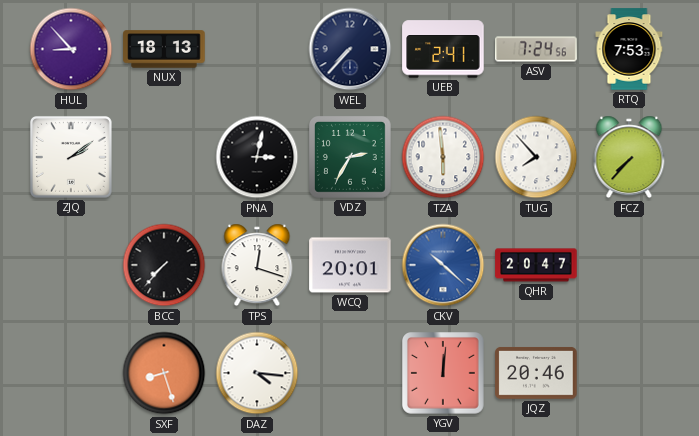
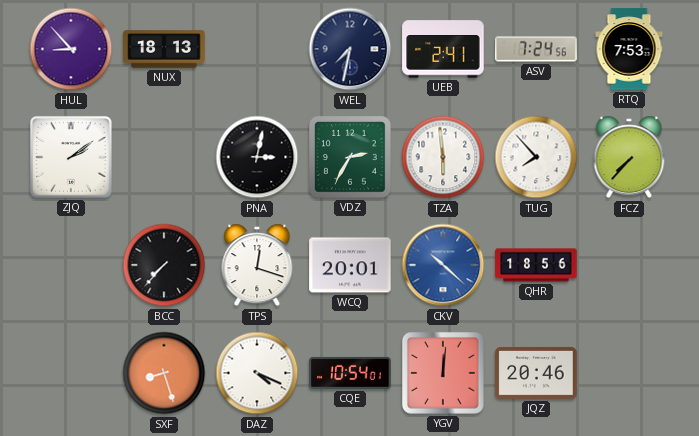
WEL: 7:37 -> 7:32 (350, 49)
QHR: 20:47 -> 18:56 (536, 265)
DAZ: 4:16 -> 4:19 (257, 373)
CQE: none -> 10:54 (350, 373)
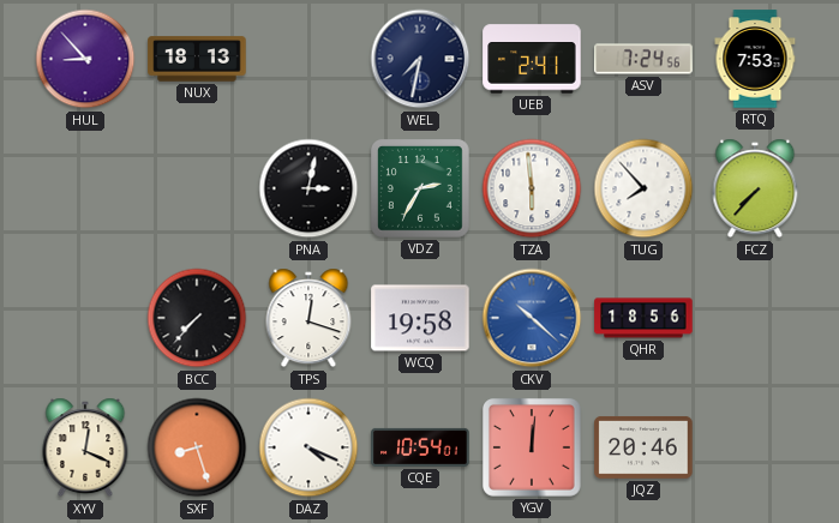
ZJQ: 2:09 -> none (71, 157)
WCQ: 20:01 -> 19:58 (420, 318)
XYV: none -> 12:19 (85, 447)
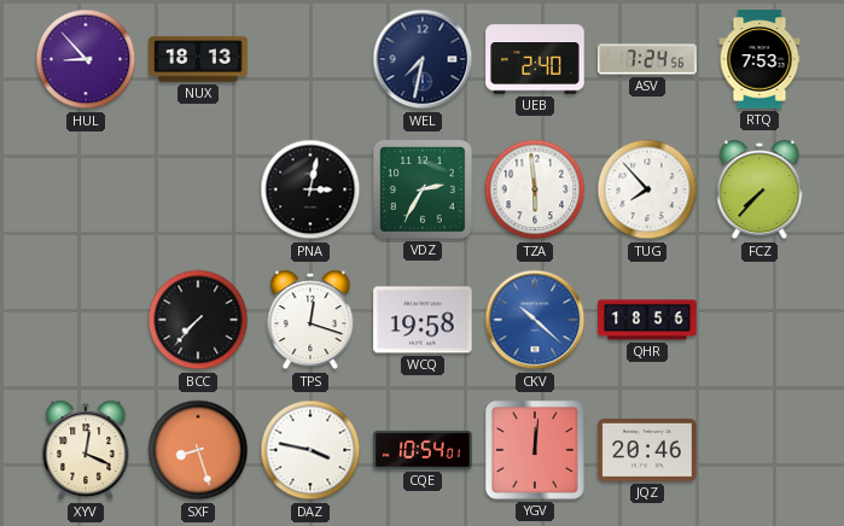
UEB: 2:41 -> 2:40 (535, 59)
DAZ: 4:19 -> 3:47 (310, 450)
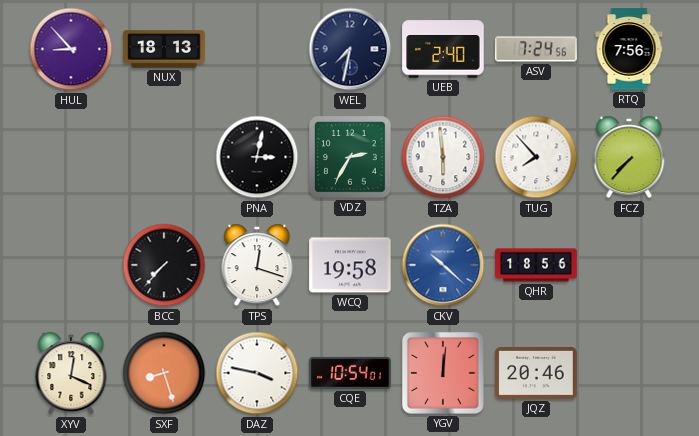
RTQ: 7:53 -> 7:56 (629, 49)
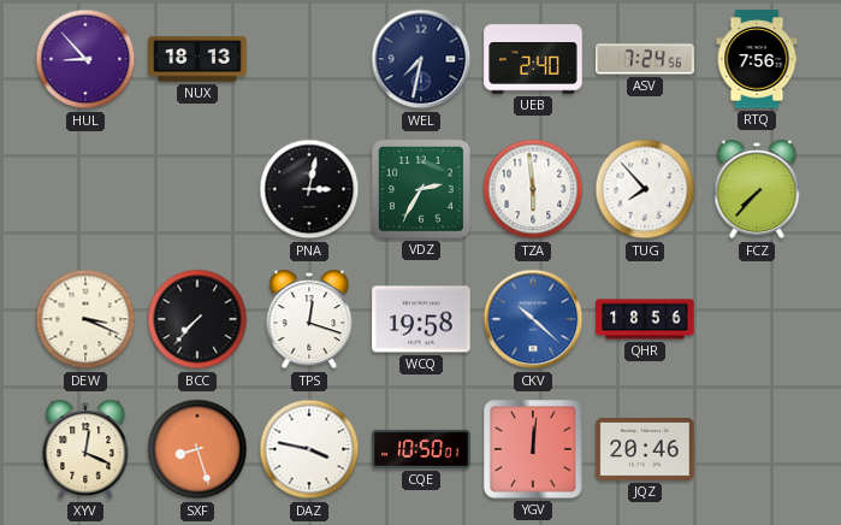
DEW: none -> 3:19 (85, 319)
CQE: 10:54 -> 10:50 (421, 449)
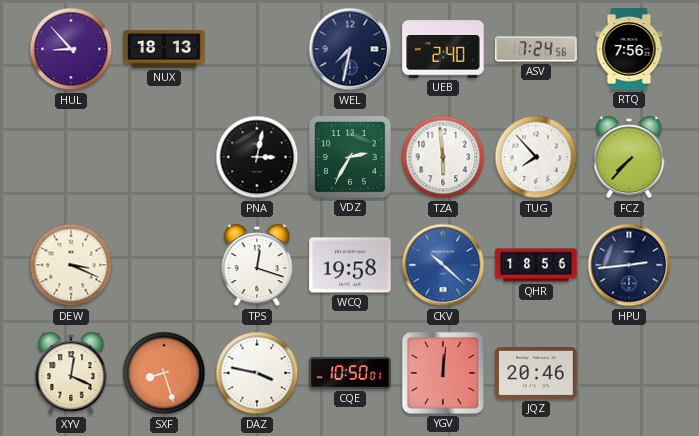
BCC: 7:37 -> none (197, 319)
HPU: none -> 2:44 (629, 265)
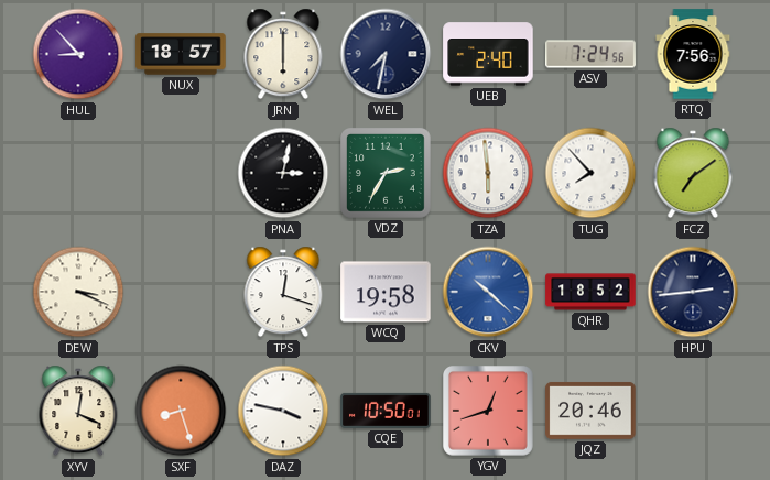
NUX: 18:13 -> 18:57 (181, 54)
JRN: none -> 6:00 (283, 54)
FCZ: 7:37 -> 7:09 (693, 173)
QHR: 18:56 -> 18:52 (590, 292)
YGV: 12:01 -> 12:42 (489, 412)
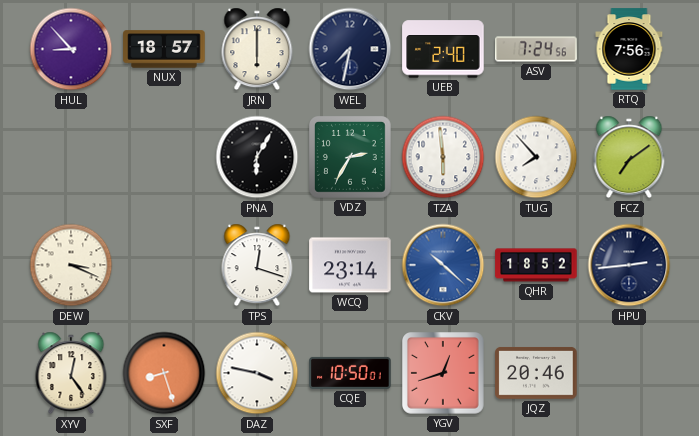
PNA: 3:02 -> 6:05 (257, 157)
WCQ: 19:58 -> 23:14 (350, 265)
XYV: 12:19 -> 12:24 (71, 373)
